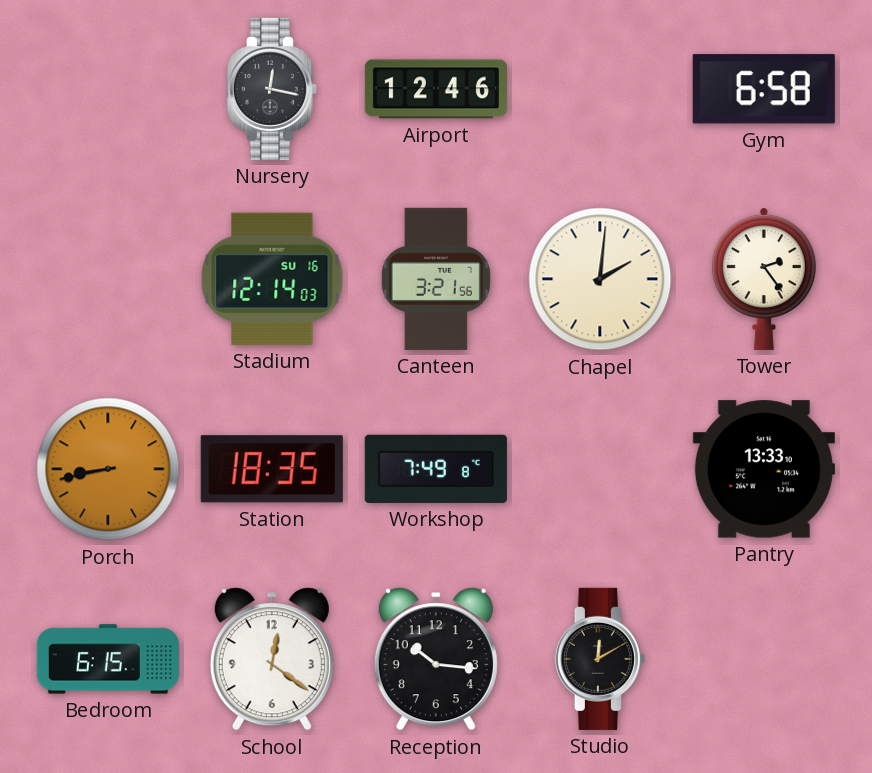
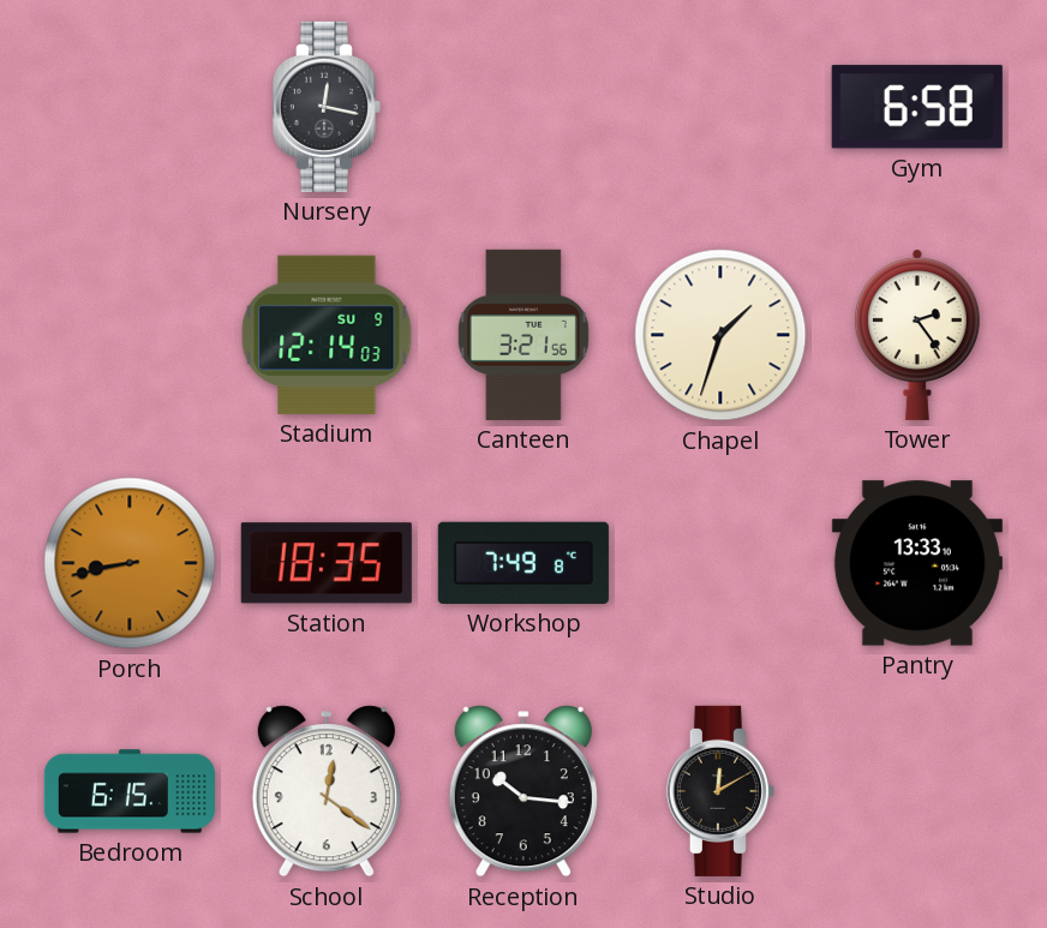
Airport: 12:46 -> none (436, 89)
Stadium date: SU 16 -> SU 9 (327, 335)
Chapel: 2:01 -> 1:33 (720, 335)
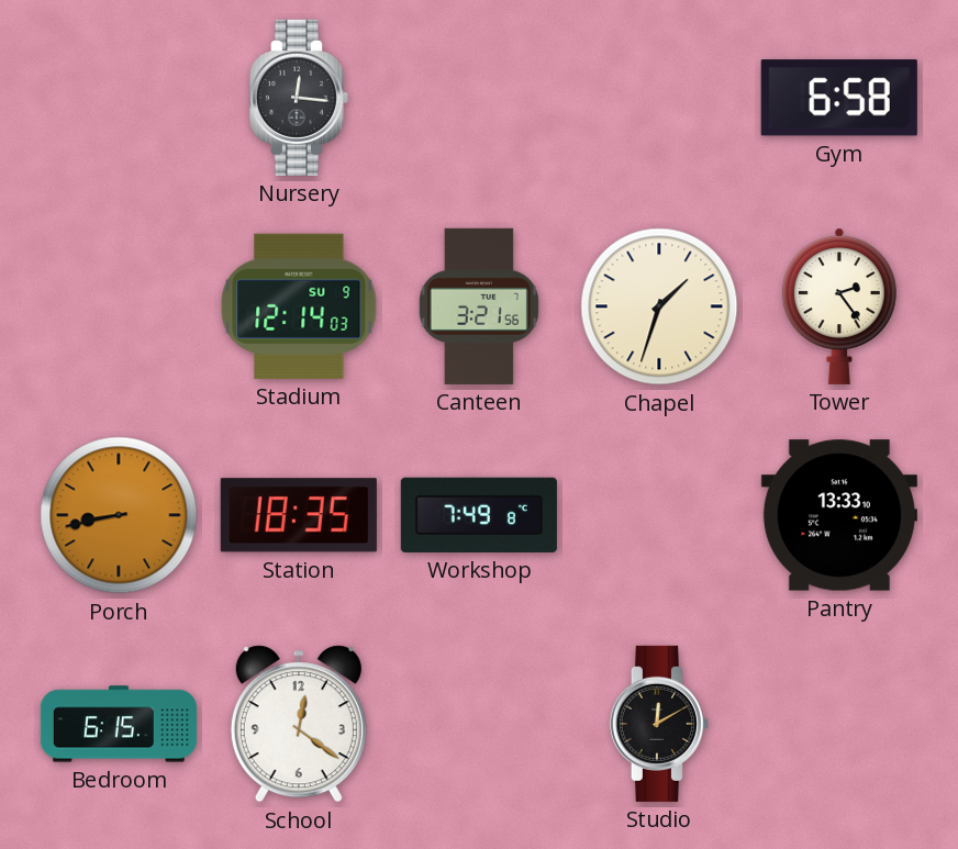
Nursery: 12:17 -> 12:16 (299, 98)
Reception: 10:16 -> none (523, 791)
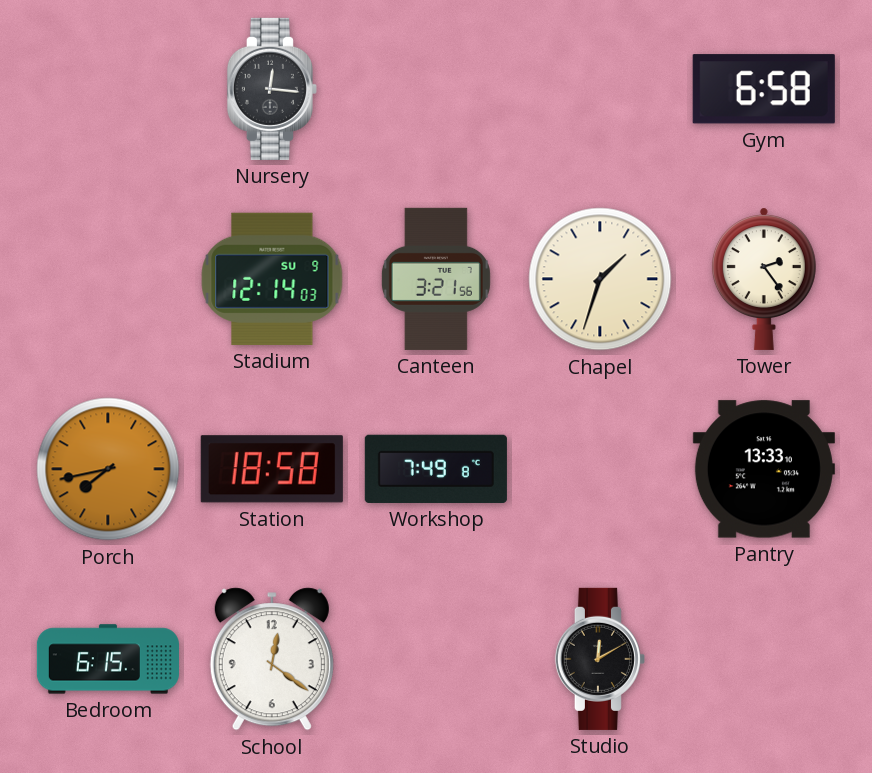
Porch: 8:43 -> 7:43 (108, 469)
Station: 18:35 -> 18:58 (272, 469)
